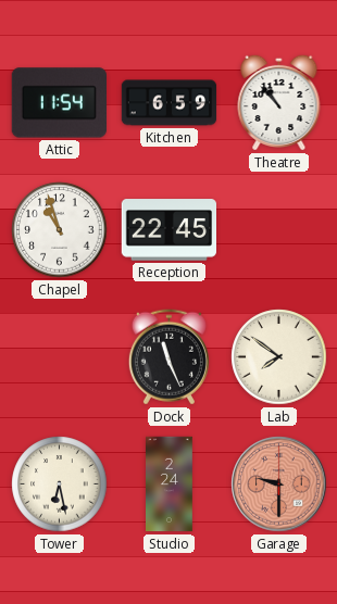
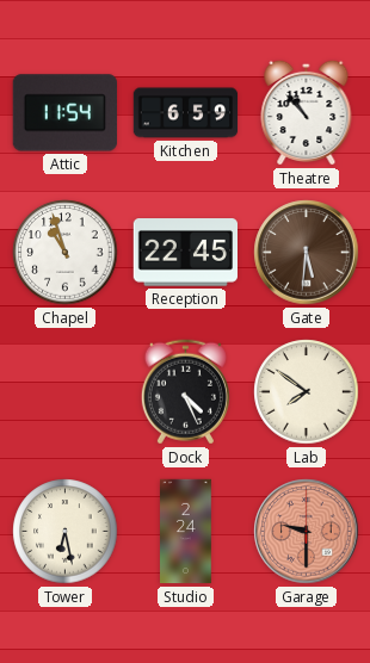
Gate: none -> 5:31 (307, 253)
Dock: 11:26 -> 4:26 (185, 392)
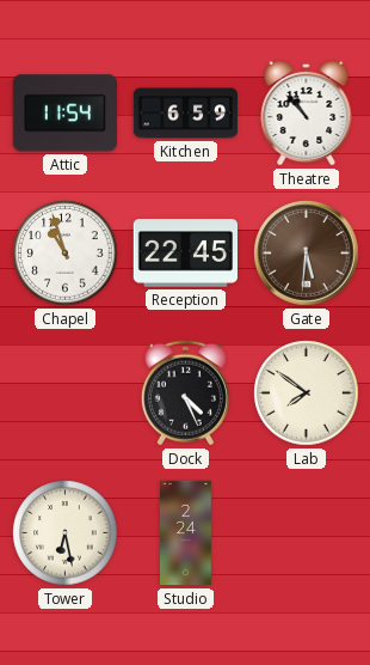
Garage: 9:30 -> none (307, 532)
